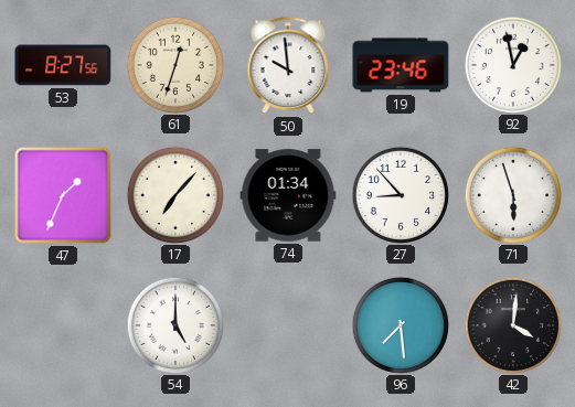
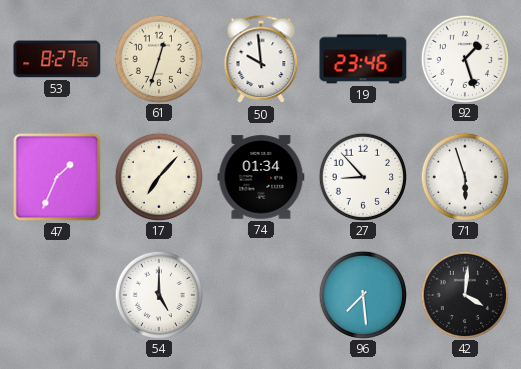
92: 12:58 -> 1:27 (464, 58)
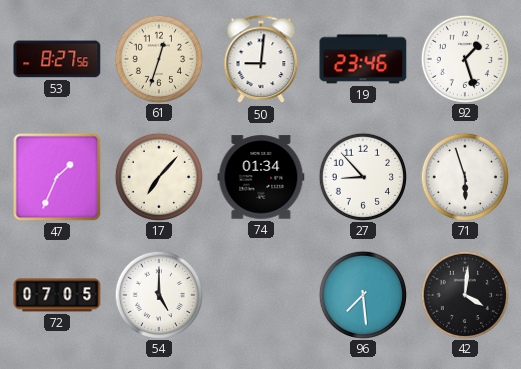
50: 9:59 -> 9:01 (261, 60)
72: none -> 07:05 (57, 295)
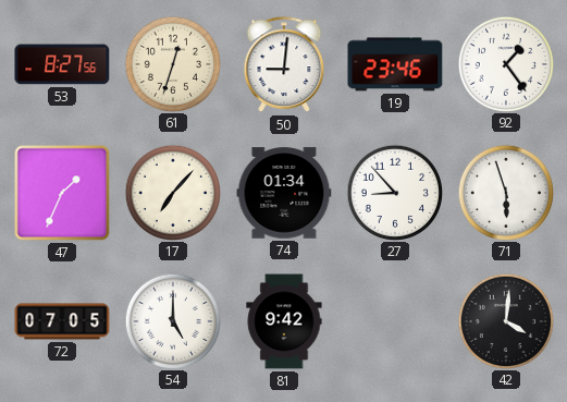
92: 1:27 -> 1:24 (505, 63)
81: none -> 9:42 (284, 321)
96: 7:29 -> none (362, 294)
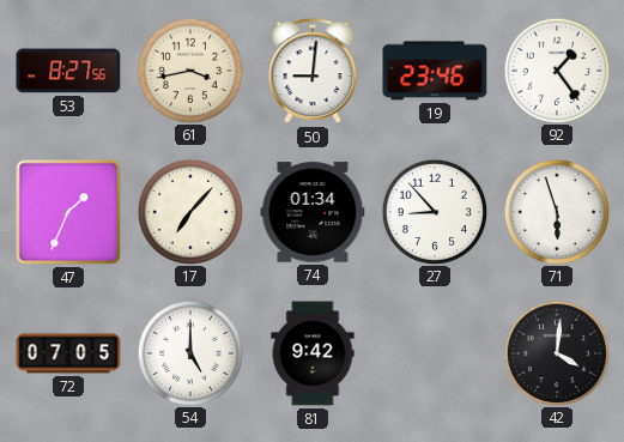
61: 12:33 -> 3:43 (189, 69)
